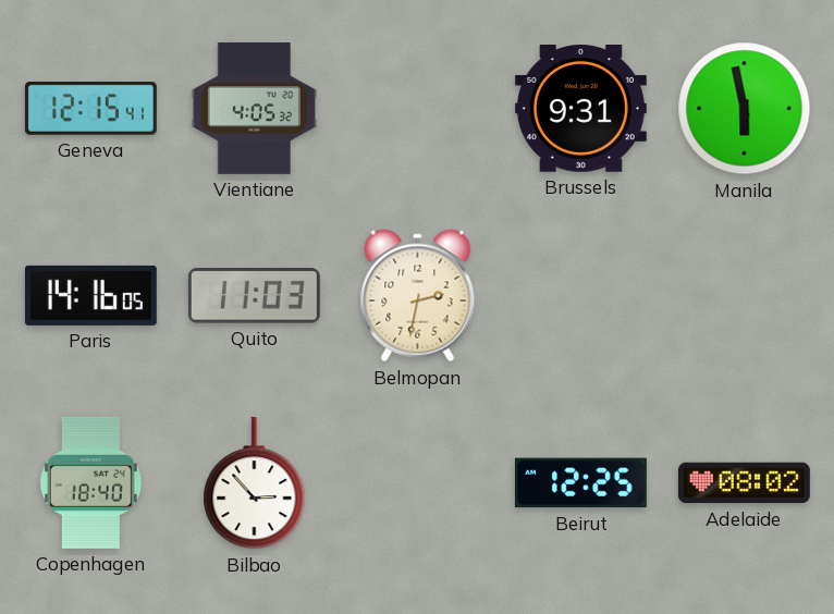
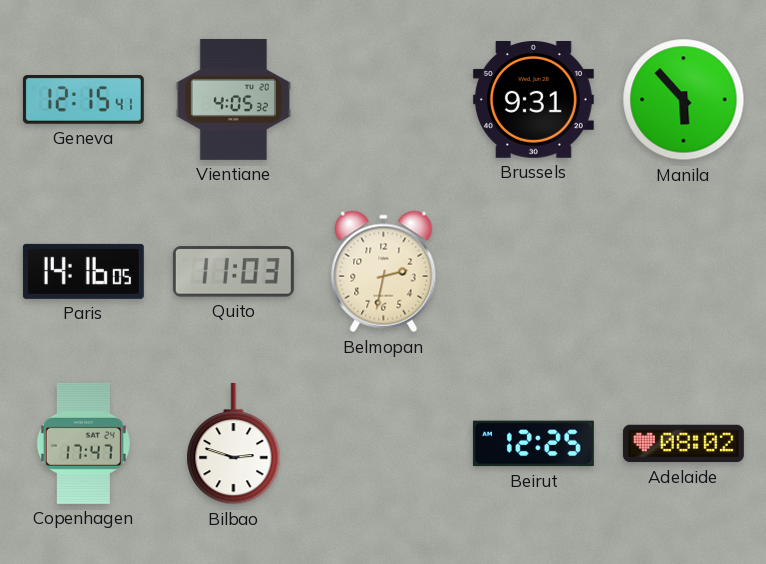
Manila: 5:58 -> 5:53 (684, 100)
Copenhagen: 18:40 -> 17:47 (83, 443)
Bilbao: 2:53 -> 2:48 (234, 444)
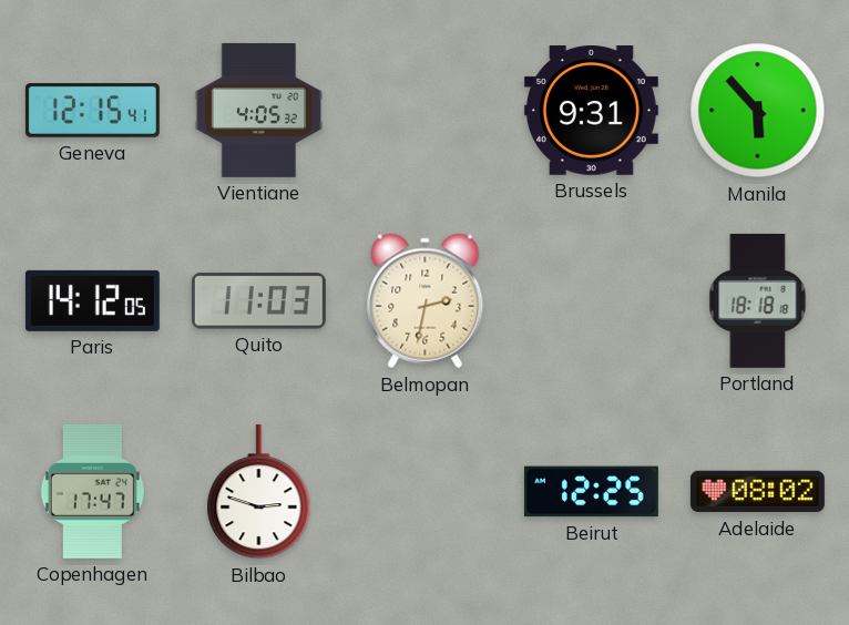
Paris: 14:16 -> 14:12 (92, 300)
Portland: none -> 18:18 (758, 300)
